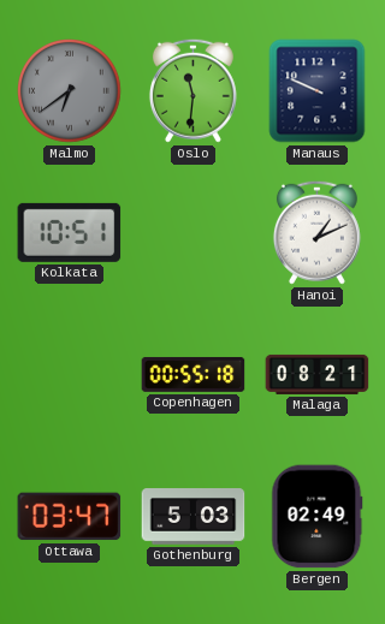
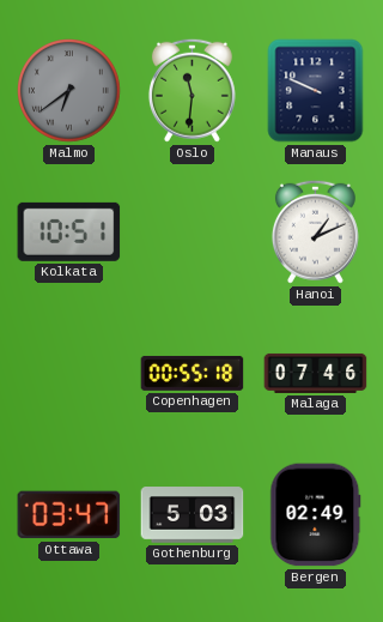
Malaga: 08:21 -> 07:46 (316, 373)
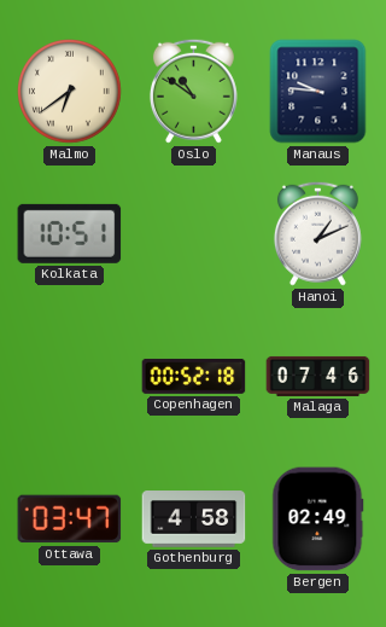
Malmo dial: grey -> cream (70, 92)
Oslo: 11:31 -> 10:51 (193, 91)
Manaus: 9:49 -> 9:46 (318, 92)
Copenhagen: 00:55 -> 00:52 (194, 376)
Gothenburg: 5:03 -> 4:58 (194, 519)
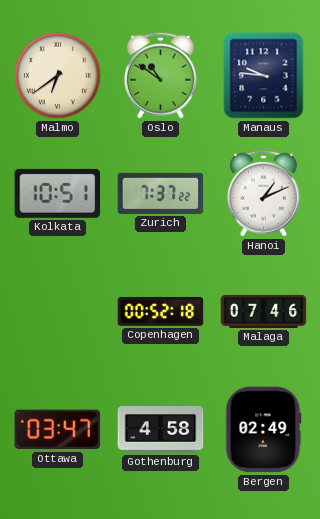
Zurich: none -> 7:37 (161, 193)
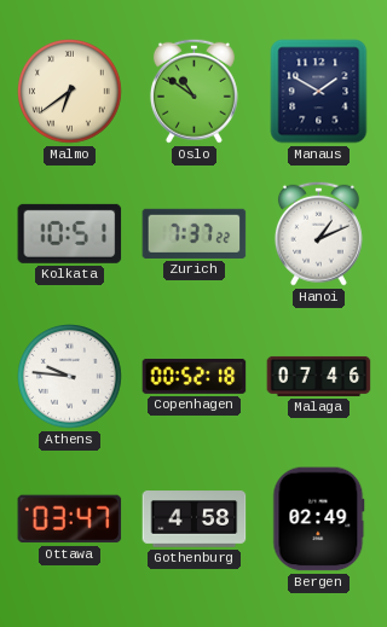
Manaus: 9:46 -> 1:50 (319, 92)
Athens: none -> 9:46 (70, 377)
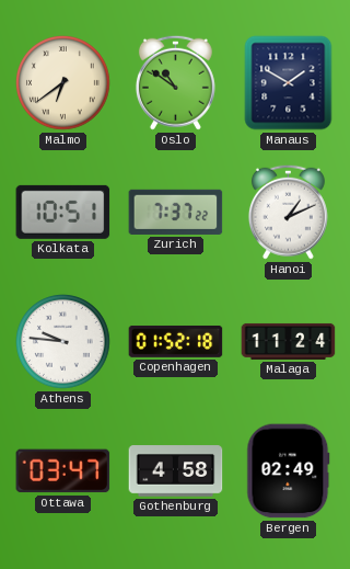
Copenhagen: 00:52 -> 01:52 (176, 341)
Malaga: 07:46 -> 11:24 (289, 341)
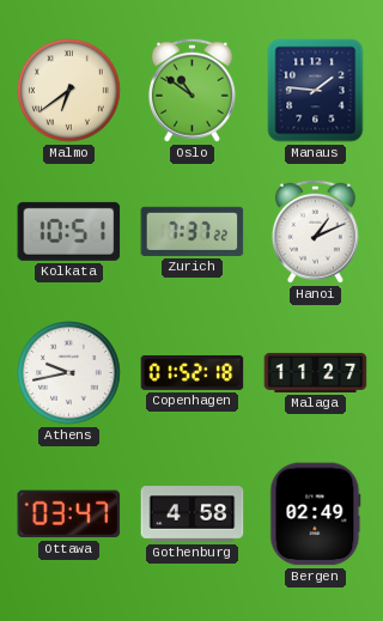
Manaus: 1:50 -> 1:46 (316, 91)
Athens: 9:46 -> 9:43 (69, 373)
Malaga: 11:24 -> 11:27 (316, 372)
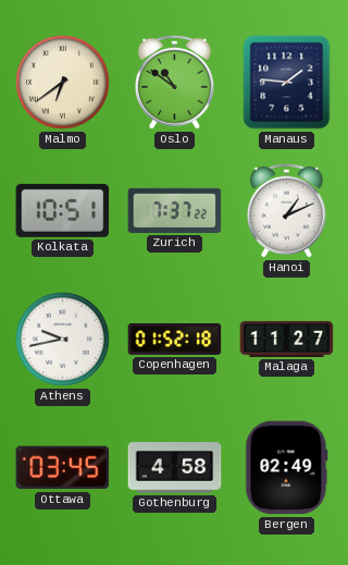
Ottawa: 03:47 -> 03:45 (63, 468)
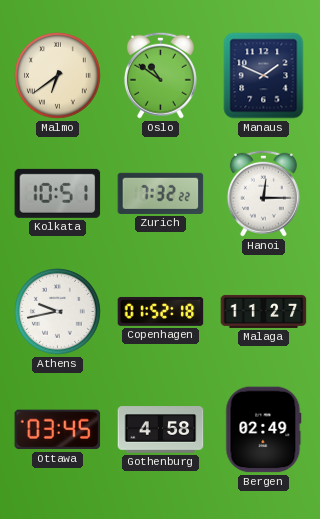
Manaus: 1:46 -> 1:49 (264, 76)
Zurich: 7:37 -> 7:32 (161, 193)
Hanoi: 1:11 -> 12:15 (263, 193)
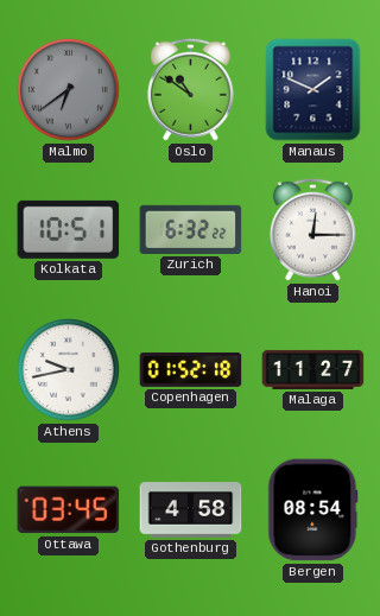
Malmo dial: cream -> grey (69, 90)
Zurich: 7:32 -> 6:32 (191, 229)
Bergen: 02:49 -> 08:54 (313, 510)
